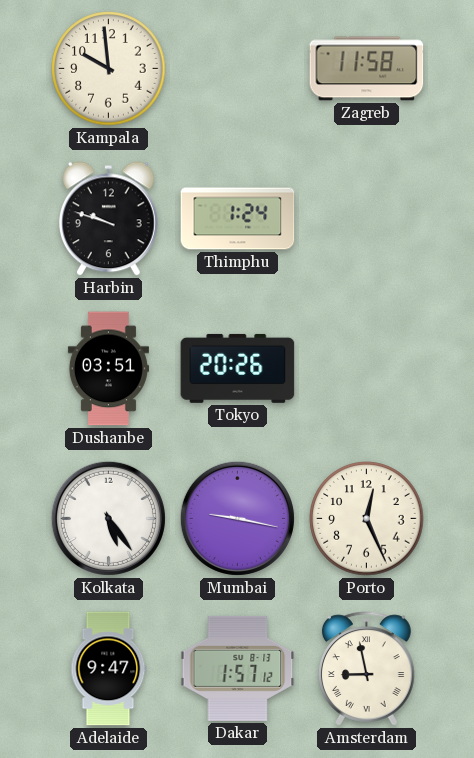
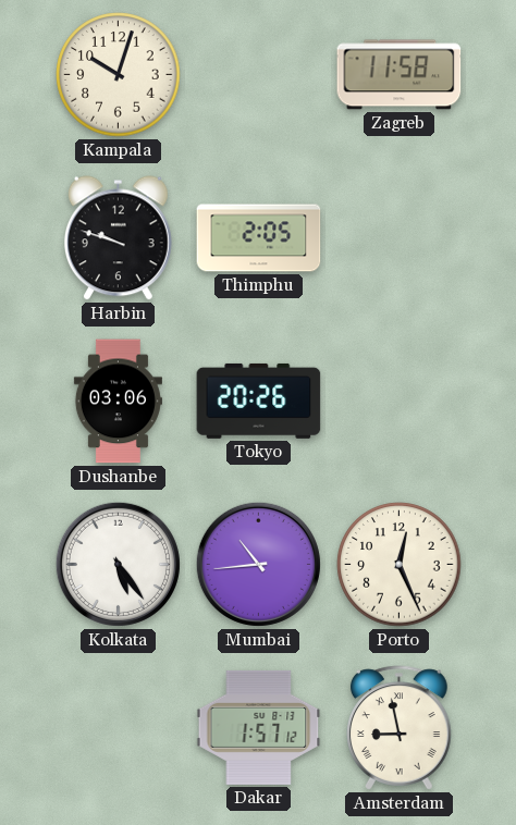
Kampala: 9:59 -> 10:03 (119, 75)
Thimphu: 1:24 -> 2:05 (259, 238)
Dushanbe: 03:51 -> 03:06 (118, 402)
Mumbai: 9:17 -> 10:44 (258, 564)
Adelaide: 9:47 -> none (109, 669)
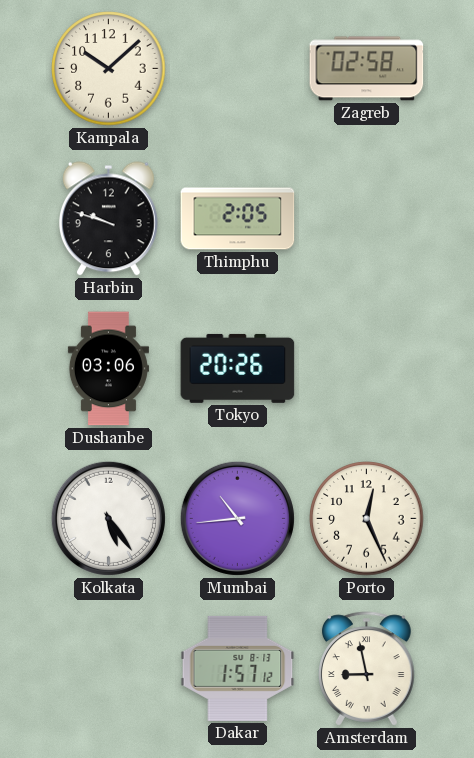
Kampala: 10:03 -> 10:08 (109, 69)
Zagreb: 11:58 -> 02:58 (367, 69)
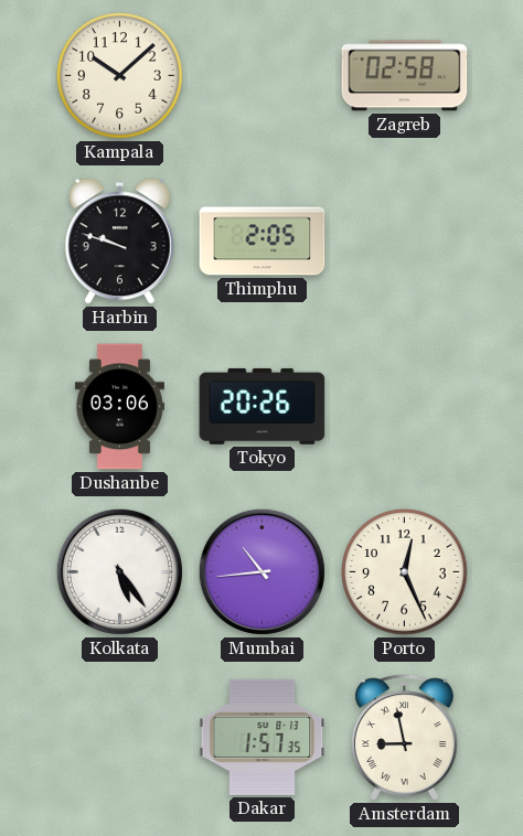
Dakar: 1:57:12 -> 1:57:35 (263, 737)
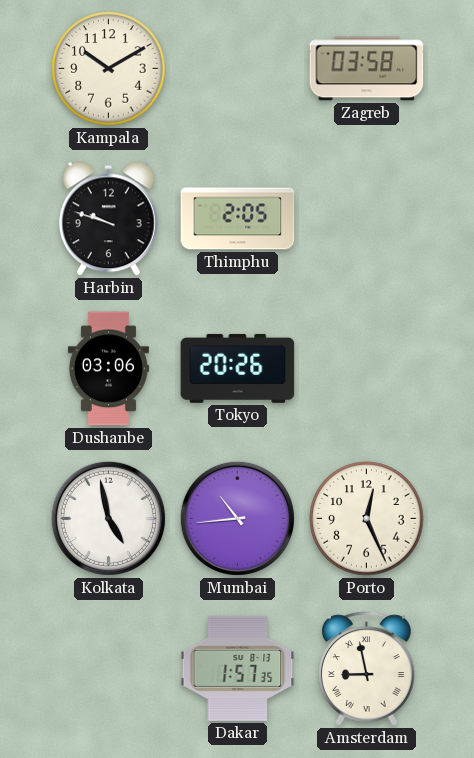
Kampala: 10:08 -> 10:10 (109, 69)
Zagreb: 02:58 -> 03:58 (367, 69)
Kolkata: 5:24 -> 4:58 (108, 518)
